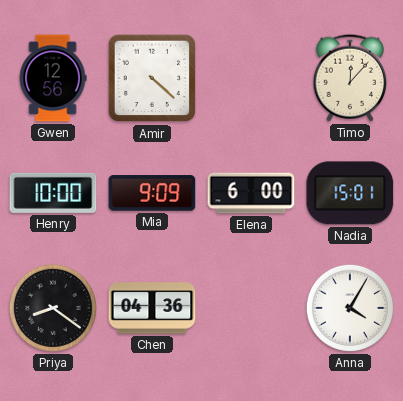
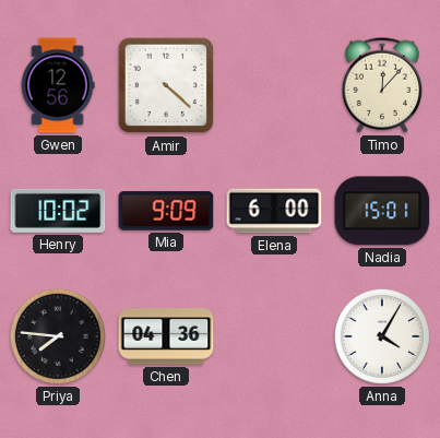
Henry: 10:00 -> 10:02 (58, 211)
Priya: 8:21 -> 7:46 (58, 336)
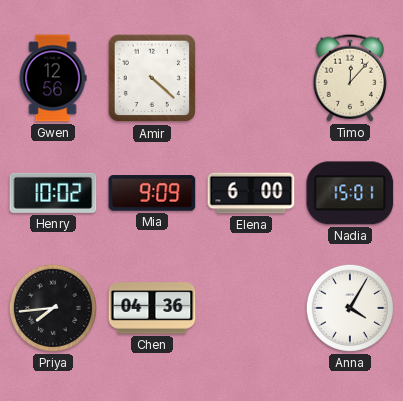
Priya: 7:46 -> 7:44 (53, 308)
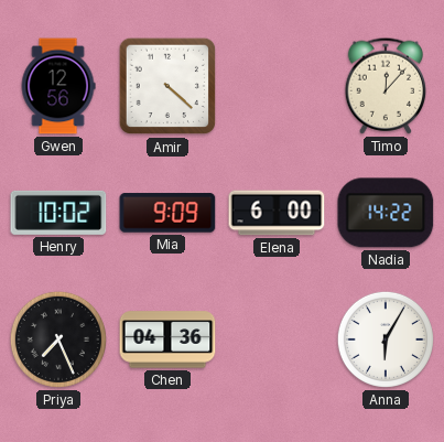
Nadia: 15:01 -> 14:22 (386, 213)
Priya: 7:44 -> 7:26 (58, 339)
Anna: 4:05 -> 6:05 (386, 339)
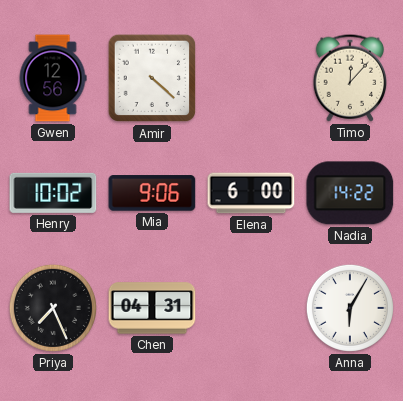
Mia: 9:09 -> 9:06 (152, 193)
Chen: 04:36 -> 04:31 (152, 308)
